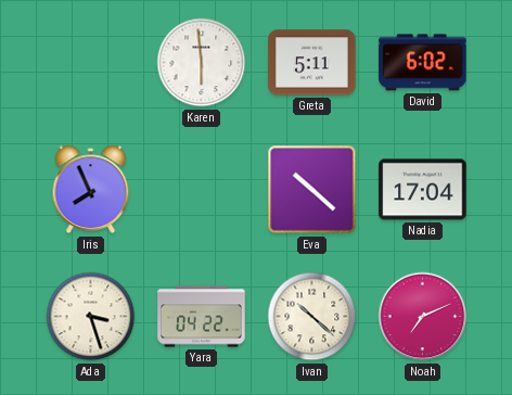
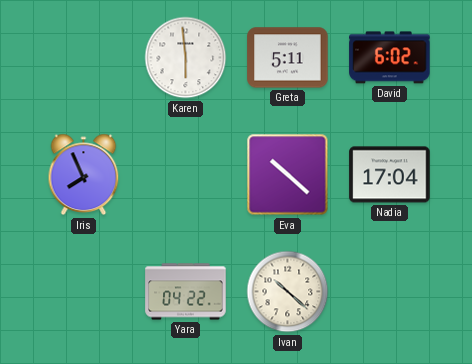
Ada: 3:27 -> none (91, 317)
Noah: 7:11 -> none (423, 317)
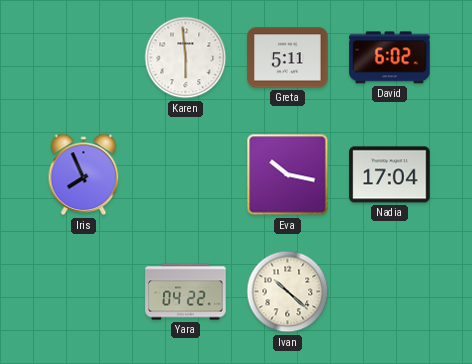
Eva: 10:22 -> 10:17 (288, 175)
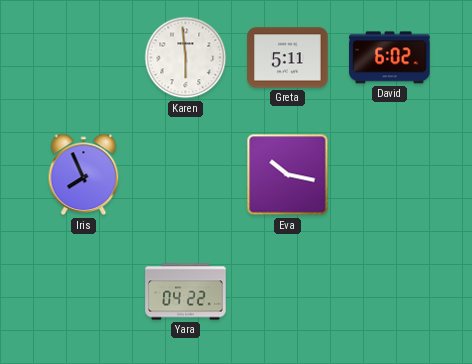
Nadia: 17:04 -> none (390, 175)
Ivan: 10:22 -> none (288, 292)
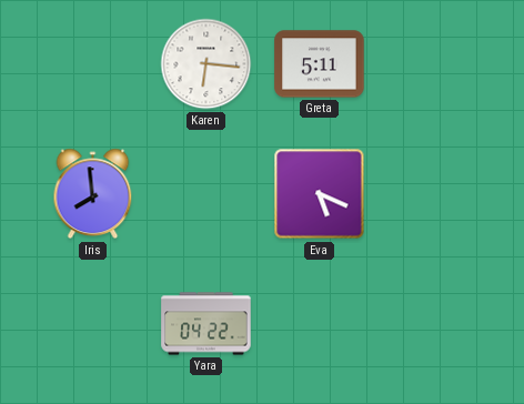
Karen: 5:59 -> 6:16 (206, 64)
David: 6:02 -> none (390, 58)
Iris: 7:56 -> 7:59 (93, 194)
Eva: 10:17 -> 5:19 (320, 194)
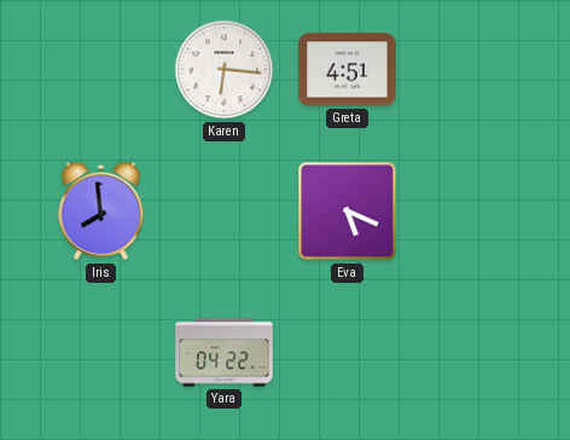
Greta: 5:11 -> 4:51 (348, 70)
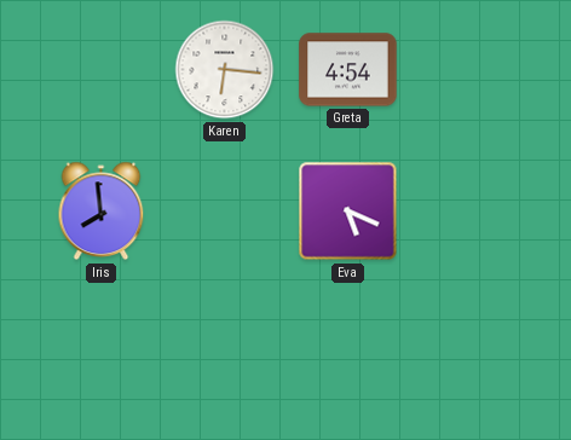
Greta: 4:51 -> 4:54 (348, 70)
Yara: 04:22 -> none (225, 353)
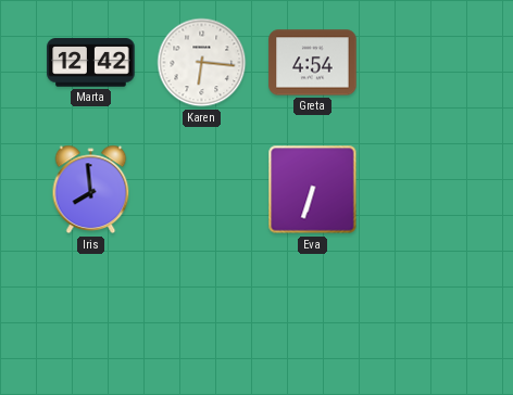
Marta: none -> 12:42 (91, 63)
Eva: 5:19 -> 6:33 (313, 190)
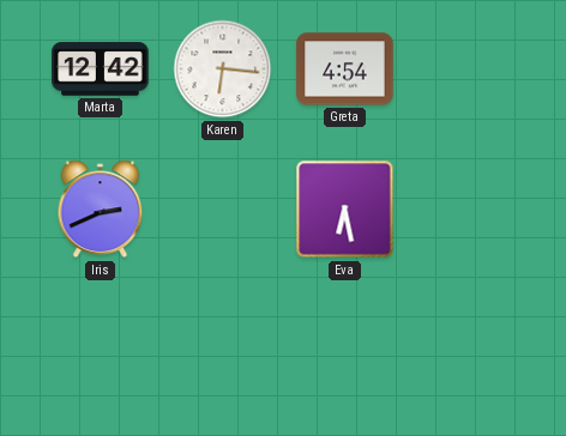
Iris: 7:59 -> 2:41 (101, 210)
Eva: 6:33 -> 6:28 (345, 210)
